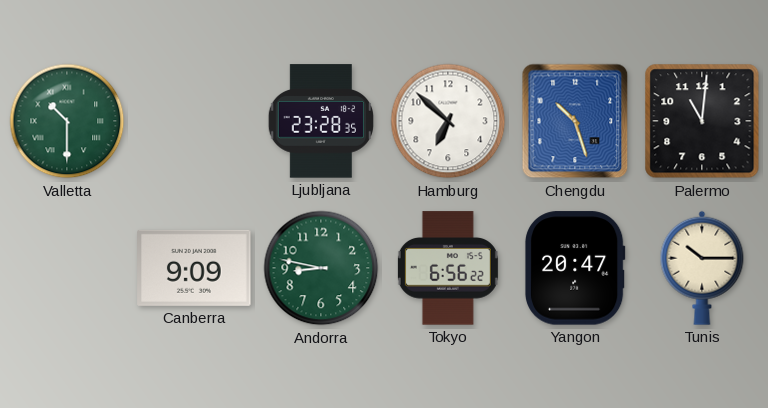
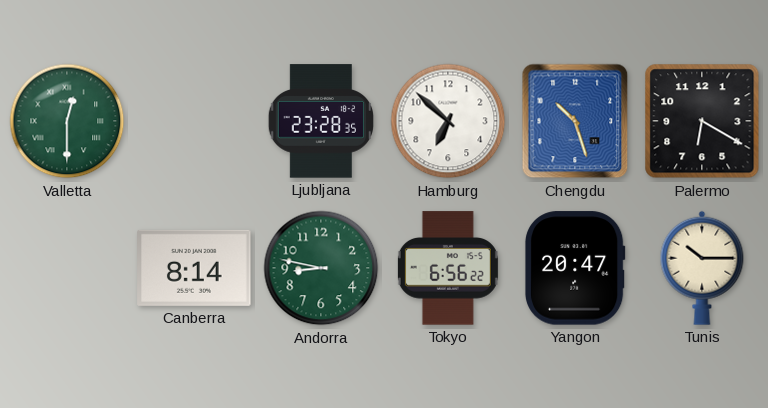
Valletta: 10:30 -> 12:30 (67, 121)
Palermo: 11:01 -> 6:20 (702, 121)
Canberra: 9:09 -> 8:14 (194, 268)
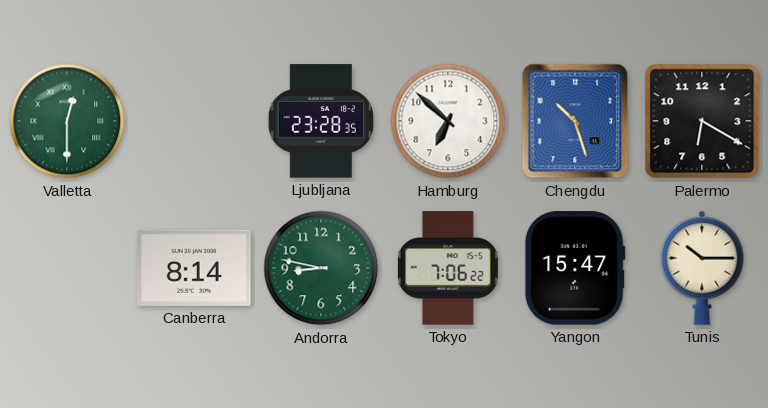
Tokyo: 6:56 -> 7:06 (448, 268)
Yangon: 20:47 -> 15:47 (575, 268)
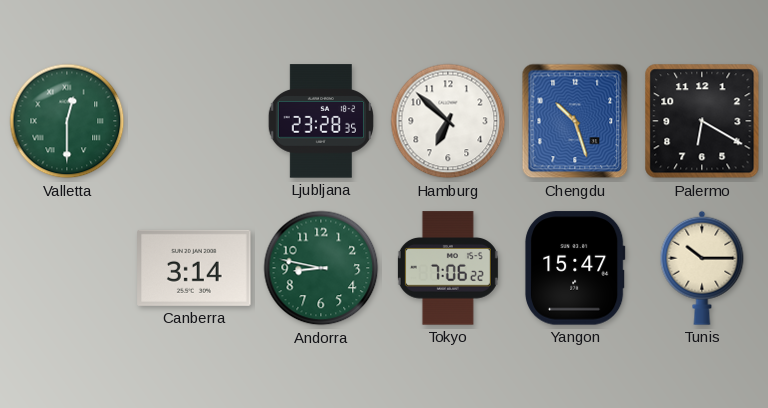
Canberra: 8:14 -> 3:14 (194, 268)
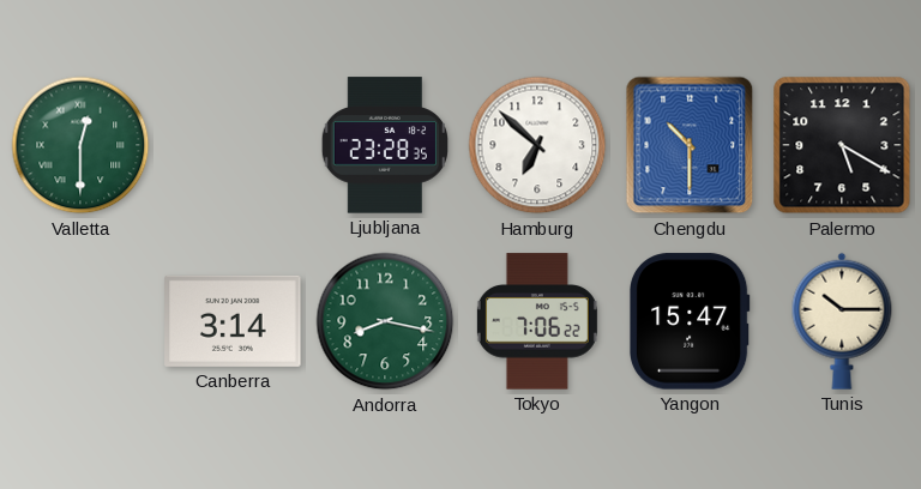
Chengdu: 10:27 -> 10:30 (690, 145)
Palermo: 6:20 -> 5:20 (842, 145)
Andorra: 8:47 -> 8:17 (385, 321)
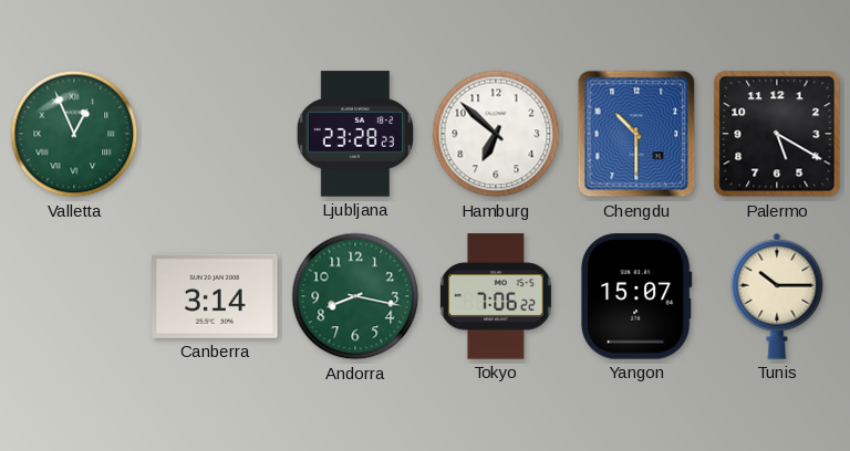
Valletta: 12:30 -> 12:56 (74, 134)
Ljubljana: 23:28:35 -> 23:28:23 (354, 134)
Yangon: 15:47 -> 15:07 (636, 296)
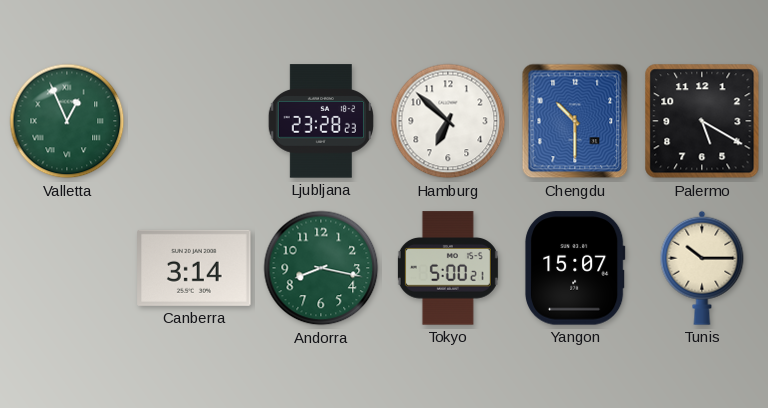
Tokyo: 7:06 -> 5:00 (448, 268)
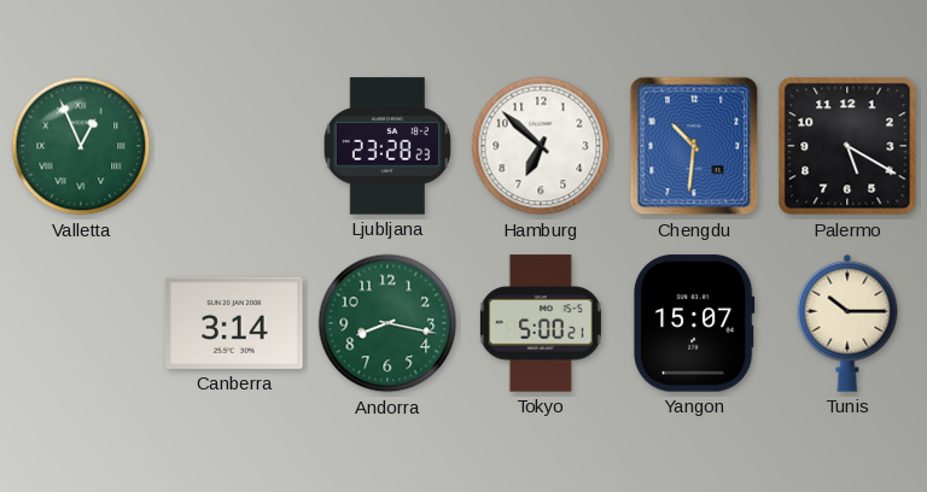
Chengdu: 10:30 -> 10:31 (694, 146)
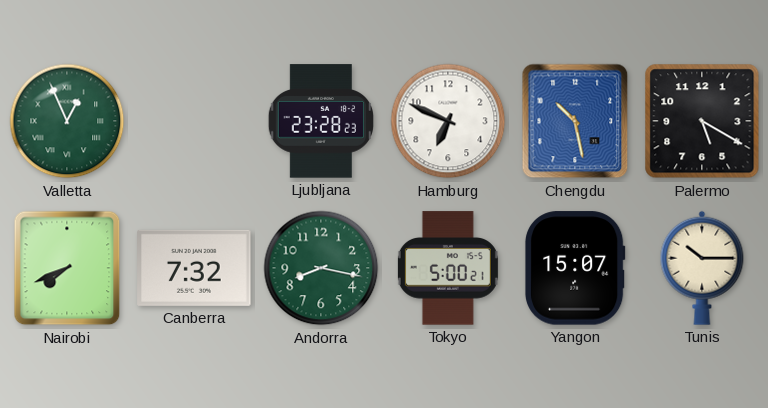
Hamburg: 6:52 -> 6:49 (448, 121)
Chengdu: 10:31 -> 10:28 (575, 121)
Nairobi: none -> 7:41 (67, 268)
Canberra: 3:14 -> 7:32 (194, 268)
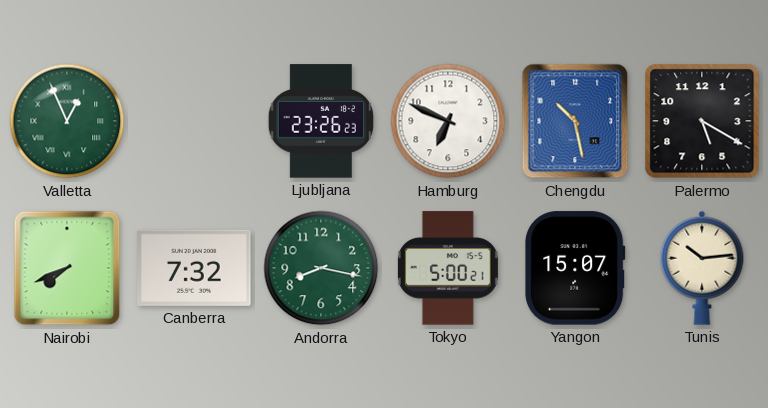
Ljubljana: 23:28 -> 23:26 (320, 121)
Tunis: 10:15 -> 10:14 (702, 268)
